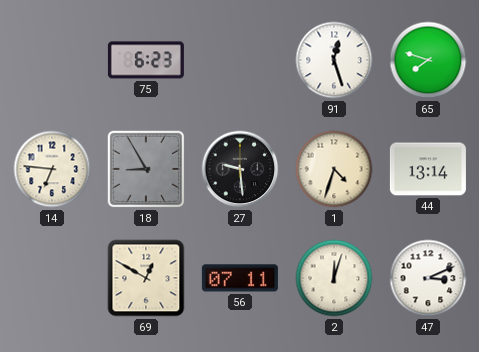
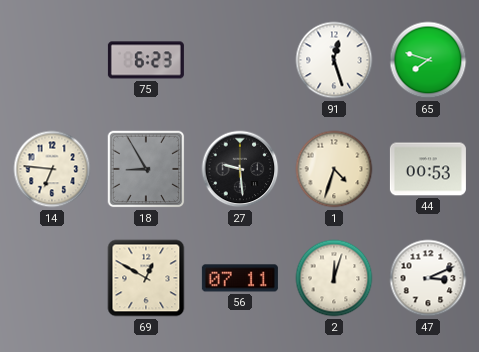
44: 13:14 -> 00:53 (428, 169)
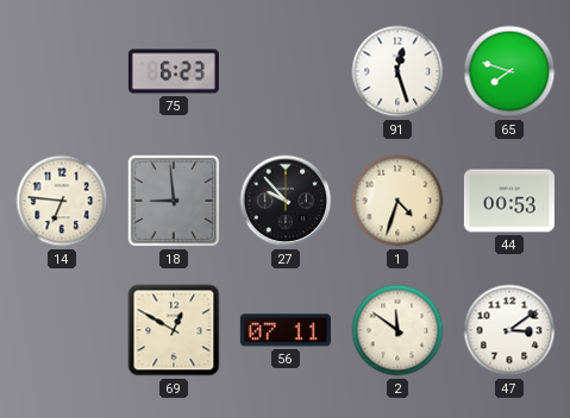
18: 8:55 -> 8:59 (174, 201)
27: 9:29 -> 9:53 (286, 201)
2: 12:03 -> 11:51 (397, 330)
47: 3:11 -> 3:09 (509, 330)
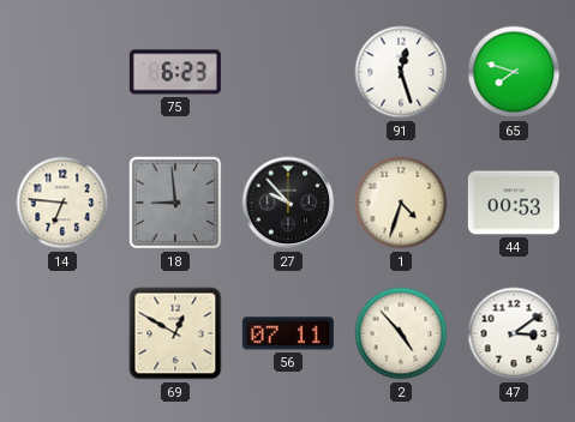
2: 11:51 -> 4:53 (401, 333)
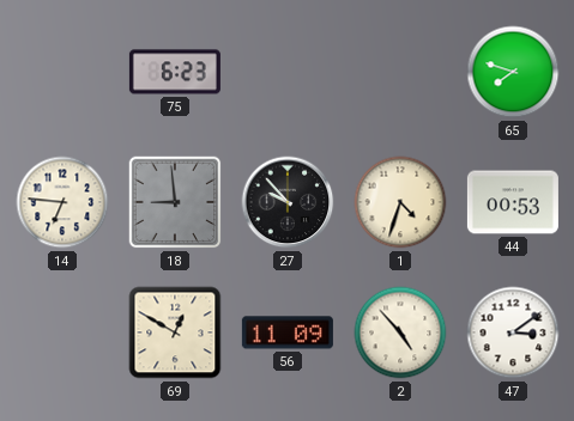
91: 12:27 -> none (401, 72)
56: 07:11 -> 11:09 (288, 332)
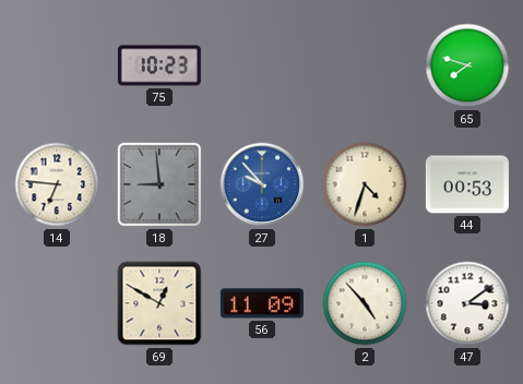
75: 6:23 -> 10:23 (159, 65)
27 dial: black -> blue (262, 184)
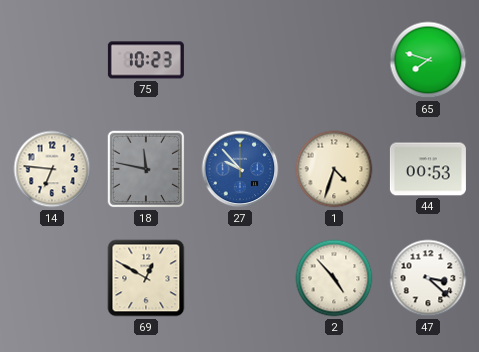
18: 8:59 -> 11:47 (146, 169)
56: 11:09 -> none (262, 303)
47: 3:09 -> 3:22 (428, 278)
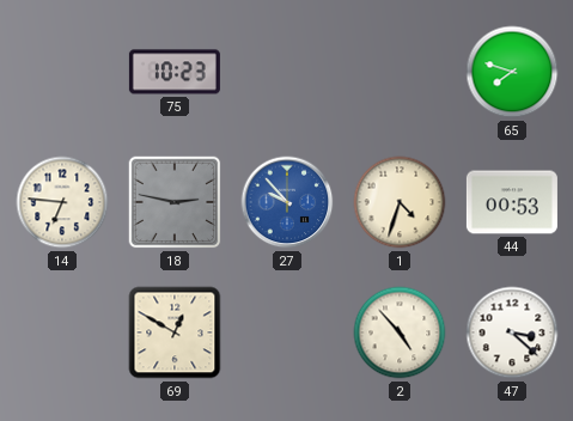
18: 11:47 -> 2:47 (175, 202)
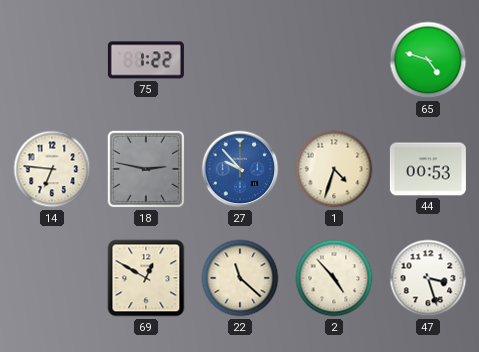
75: 10:23 -> 1:22 (146, 60)
65: 7:48 -> 4:48 (428, 60)
22: none -> 11:22 (240, 278)
47: 3:22 -> 3:27 (428, 278)
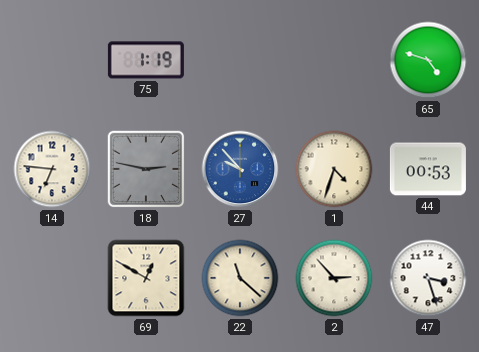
75: 1:22 -> 1:19 (146, 60)
2: 4:53 -> 2:53 (334, 278)
